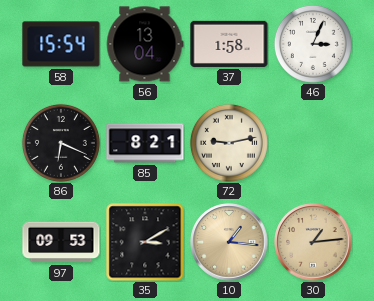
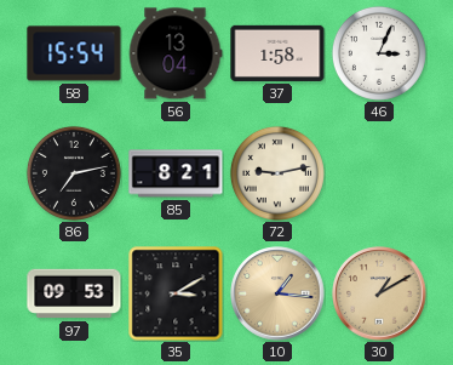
86: 6:19 -> 7:13 (74, 173)
30: 1:14 -> 1:10 (379, 293)
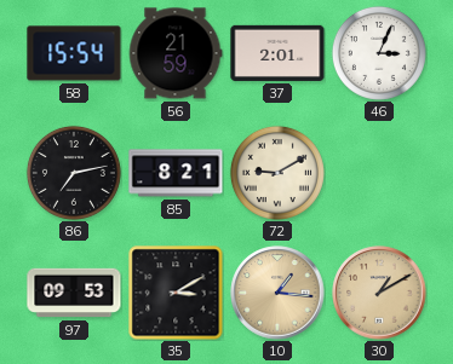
56: 13:04 -> 21:59 (176, 53)
37: 1:58 -> 2:01 (277, 53)
72: 9:13 -> 9:10 (277, 173)
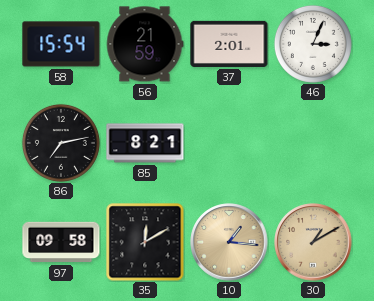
72: 9:10 -> none (277, 173)
97: 09:53 -> 09:58 (61, 242)
35: 3:10 -> 12:10 (145, 242)
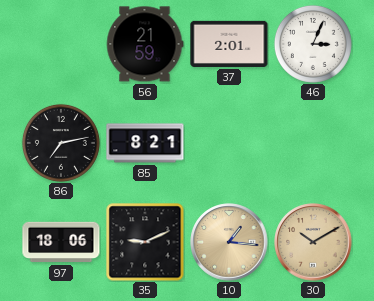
58: 15:54 -> none (61, 44)
97: 09:58 -> 18:06 (61, 242)
35: 12:10 -> 9:11 (145, 242)
30: 1:10 -> 10:10 (313, 242)
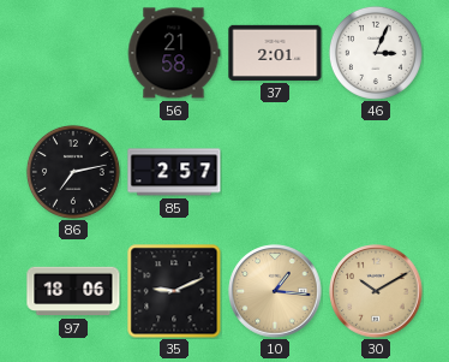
56: 21:59 -> 21:58 (174, 53)
85: 8:21 -> 2:57 (174, 172)
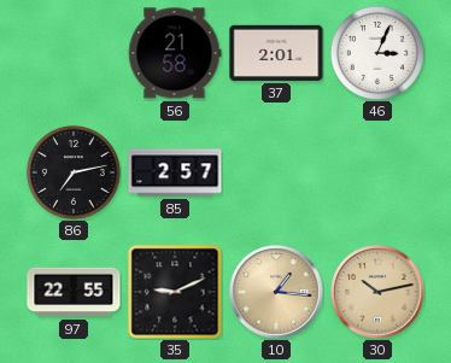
97: 18:06 -> 22:55 (74, 292)
30: 10:10 -> 10:13 (377, 292)
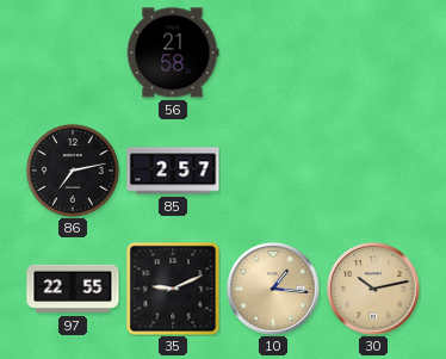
37: 2:01 -> none (276, 53)
46: 3:04 -> none (377, 53)
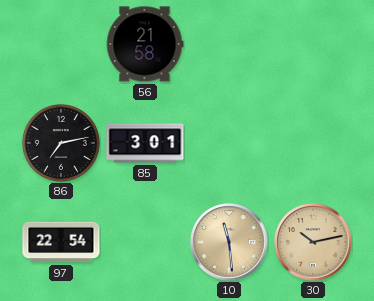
85: 2:57 -> 3:01 (145, 143)
97: 22:55 -> 22:54 (61, 242)
35: 9:11 -> none (173, 289)
10: 1:16 -> 11:29 (229, 242)
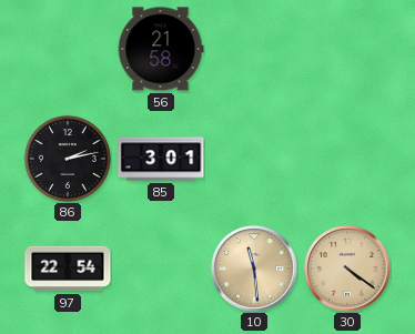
86: 7:13 -> 2:13 (68, 159)
30: 10:13 -> 4:21 (347, 269)
